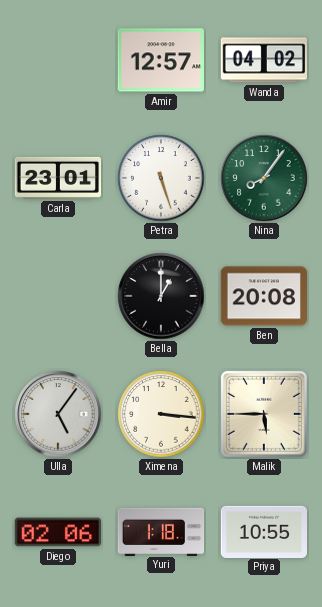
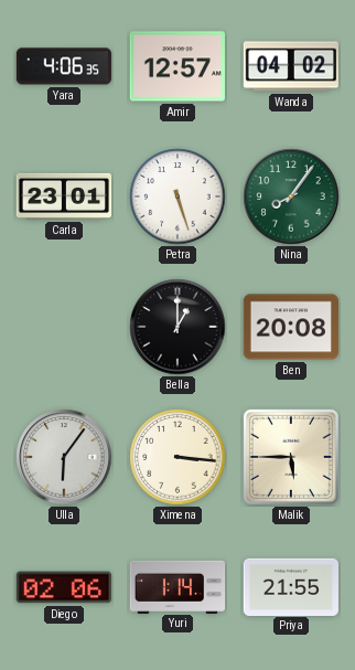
Yara: none -> 4:06 (63, 66)
Ulla: 5:06 -> 6:06 (64, 457)
Yuri: 1:18 -> 1:14 (177, 586)
Priya: 10:55 -> 21:55 (290, 586)
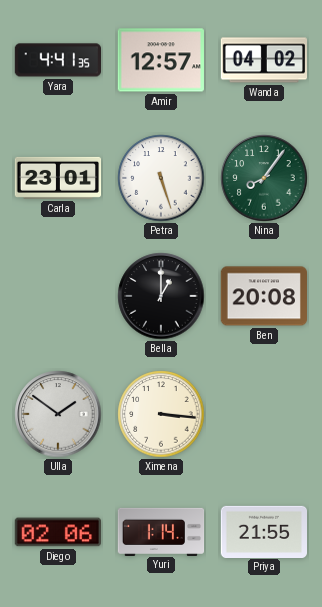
Yara: 4:06 -> 4:41 (57, 60)
Ulla: 6:06 -> 1:51 (58, 414)
Malik: 5:45 -> none (291, 457)
